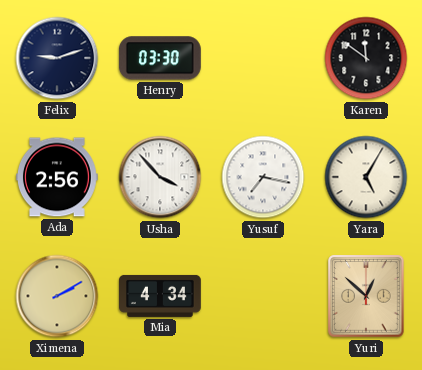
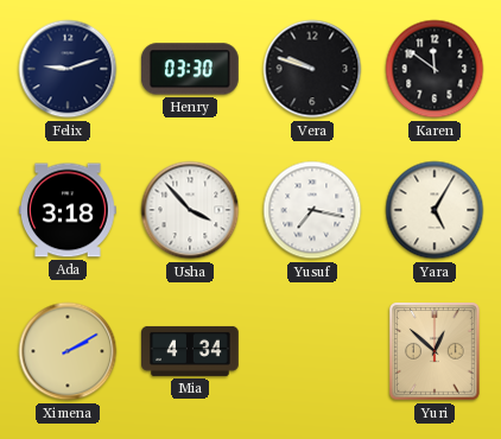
Vera: none -> 9:48 (312, 69)
Ada: 2:56 -> 3:18 (69, 210)
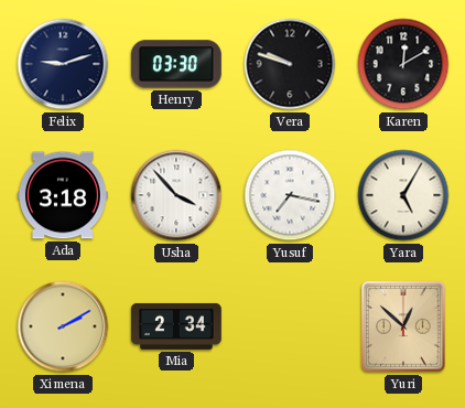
Karen: 11:51 -> 12:10 (403, 64)
Mia: 4:34 -> 2:34 (177, 326)
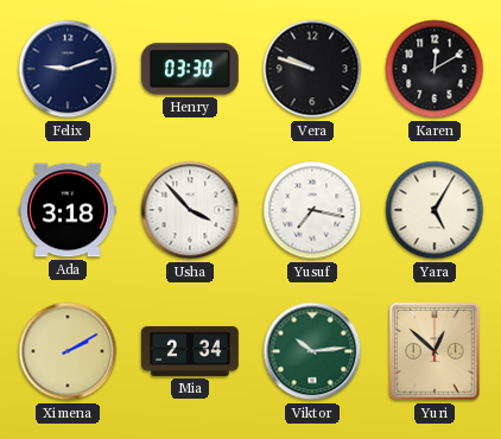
Viktor: none -> 10:14 (312, 351)
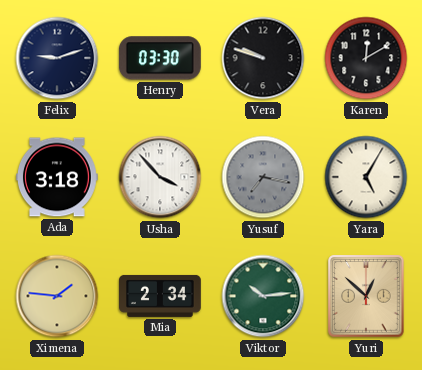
Yusuf dial: white -> grey (263, 177)
Ximena: 2:10 -> 1:46 (57, 296)
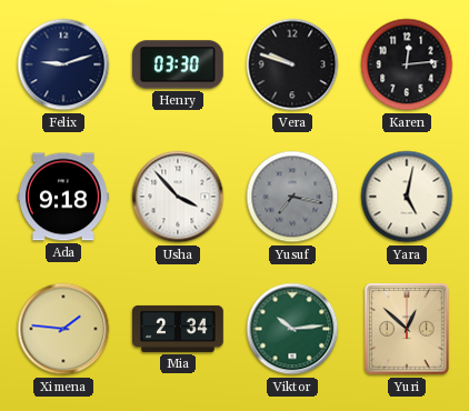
Karen: 12:10 -> 12:14 (407, 64)
Ada: 3:18 -> 9:18 (64, 197)
Yara: 5:05 -> 5:02 (407, 197)
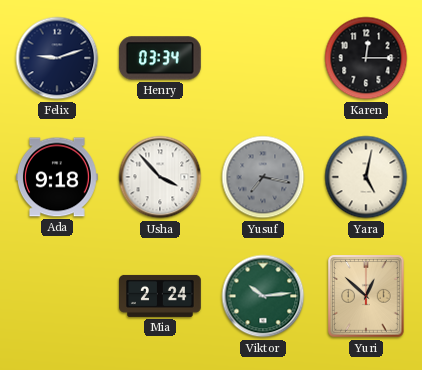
Henry: 03:30 -> 03:34 (160, 58)
Vera: 9:48 -> none (292, 64)
Karen: 12:14 -> 12:15 (366, 58)
Ximena: 1:46 -> none (63, 329)
Mia: 2:34 -> 2:24 (161, 296)
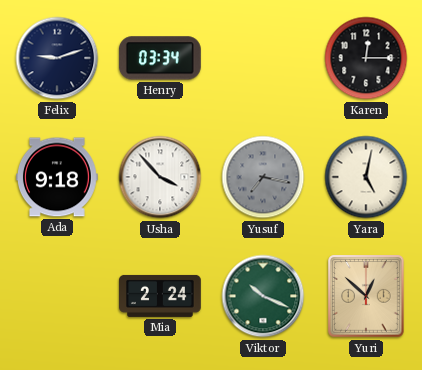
Viktor: 10:14 -> 10:19 (263, 296)
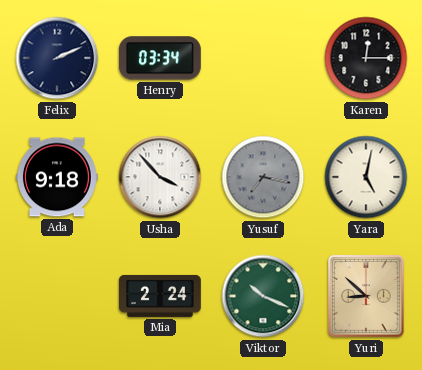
Felix: 9:12 -> 2:11 (57, 58)
Yuri: 12:52 -> 8:52 (367, 296)
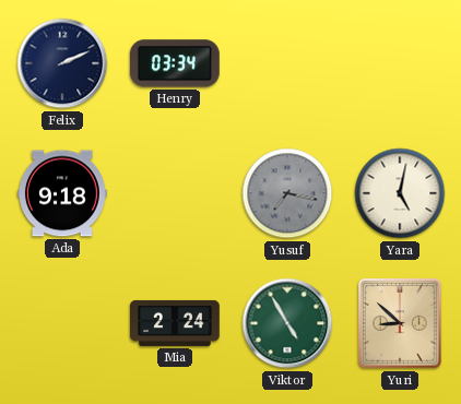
Karen: 12:15 -> none (366, 58)
Usha: 3:53 -> none (160, 177)
Viktor: 10:19 -> 4:55 (287, 323)
